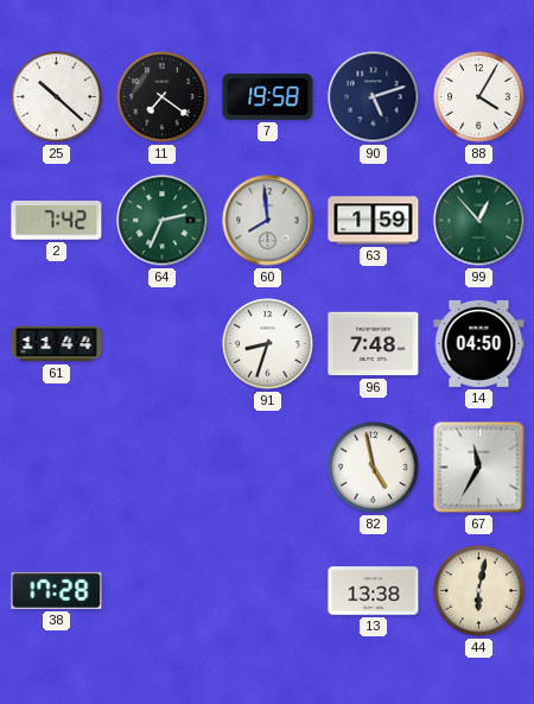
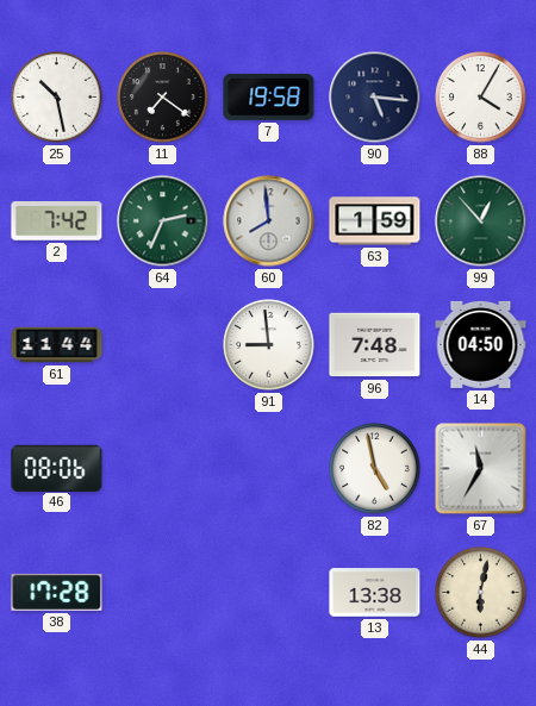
25: 10:22 -> 10:28 (57, 98)
90: 5:12 -> 5:16 (375, 98)
91: 8:33 -> 8:59 (269, 345)
46: none -> 08:06 (57, 468)
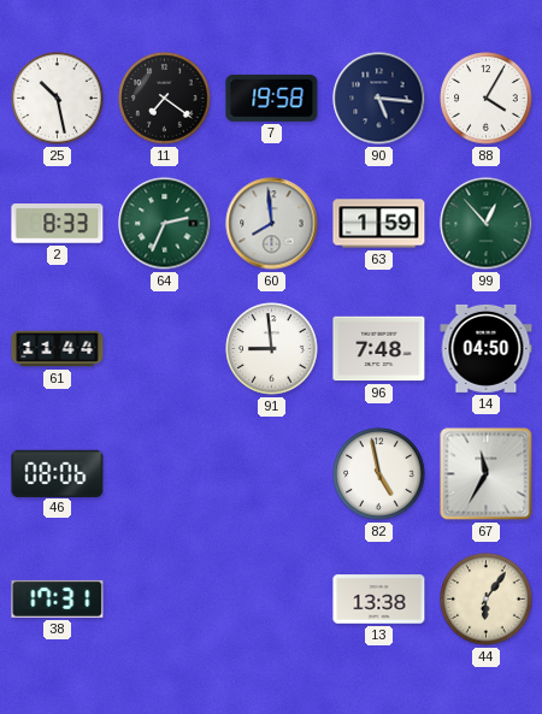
2: 7:42 -> 8:33 (58, 224)
38: 17:28 -> 17:31 (58, 598)
44: 6:02 -> 6:06 (487, 600)
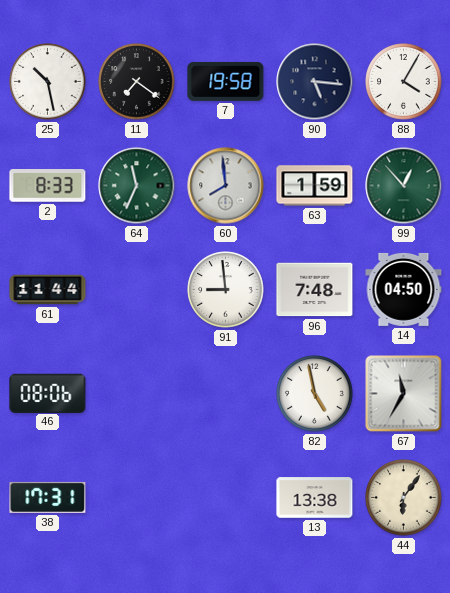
64: 2:34 -> 11:34 (137, 186)
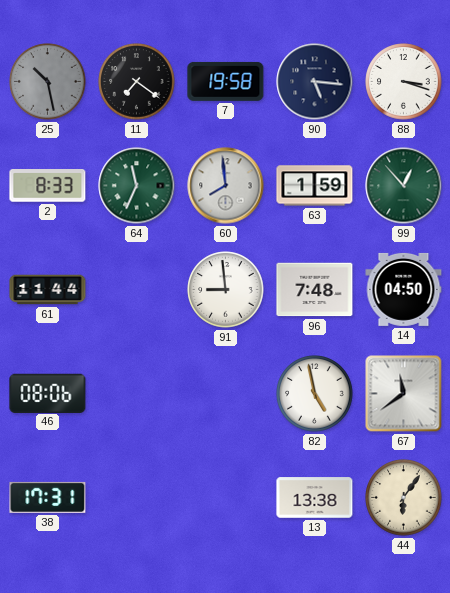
25 dial: white -> grey (48, 82)
88: 4:05 -> 3:18 (404, 82)
67: 11:35 -> 11:39 (404, 394)
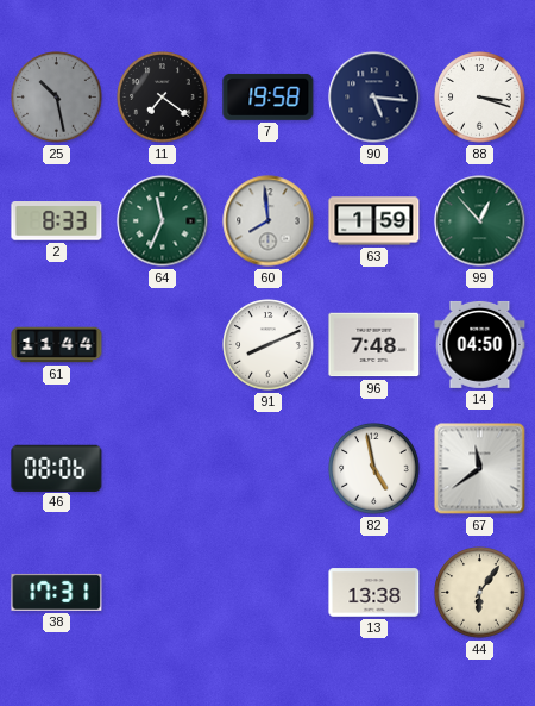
91: 8:59 -> 8:11 (269, 345)
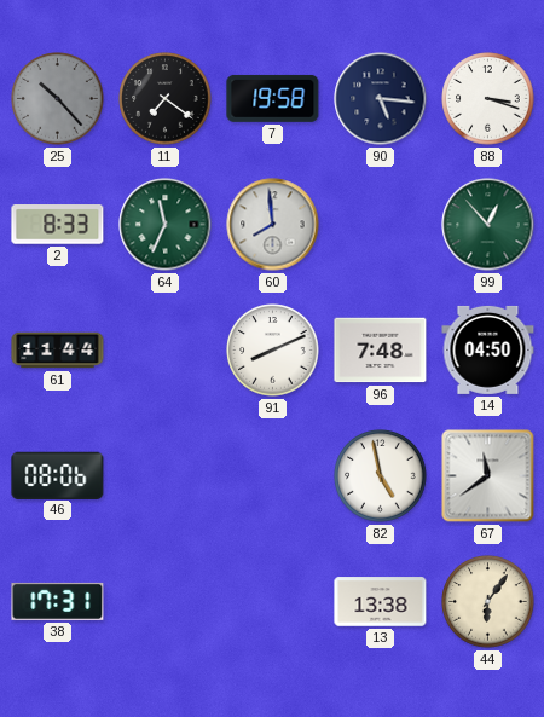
25: 10:28 -> 10:23 (58, 99)
63: 1:59 -> none (374, 221)
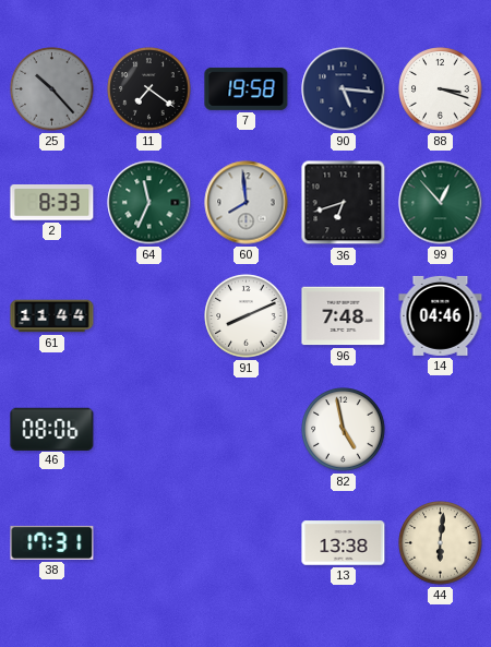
36: none -> 6:42 (344, 203)
14: 04:50 -> 04:46 (441, 315)
67: 11:39 -> none (488, 476)
44: 6:06 -> 6:01 (441, 543)
